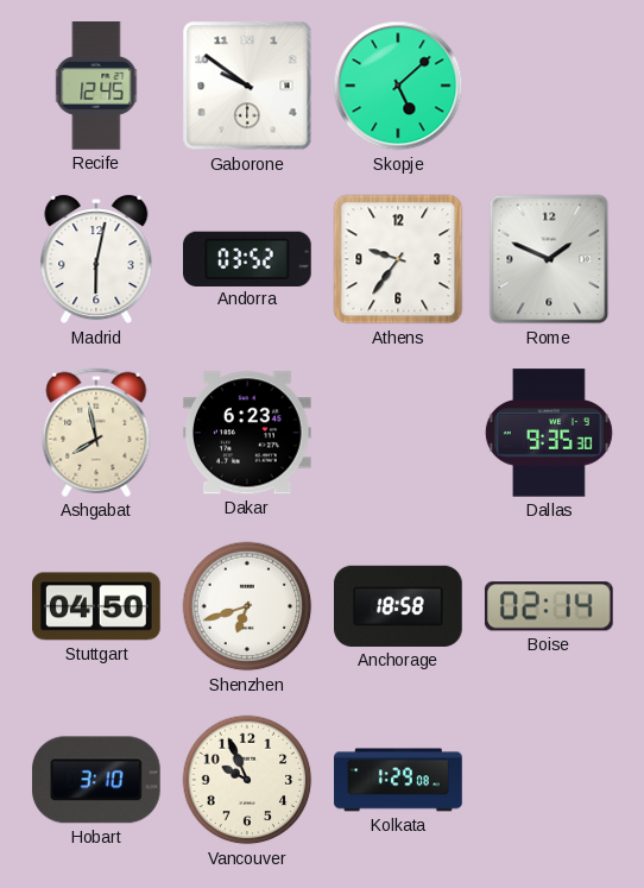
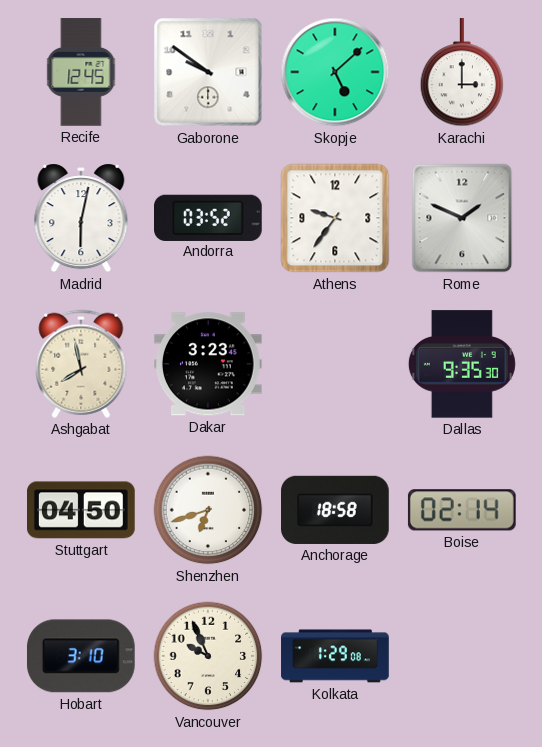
Karachi: none -> 3:00 (462, 73)
Dakar: 6:23 -> 3:23 (209, 364)
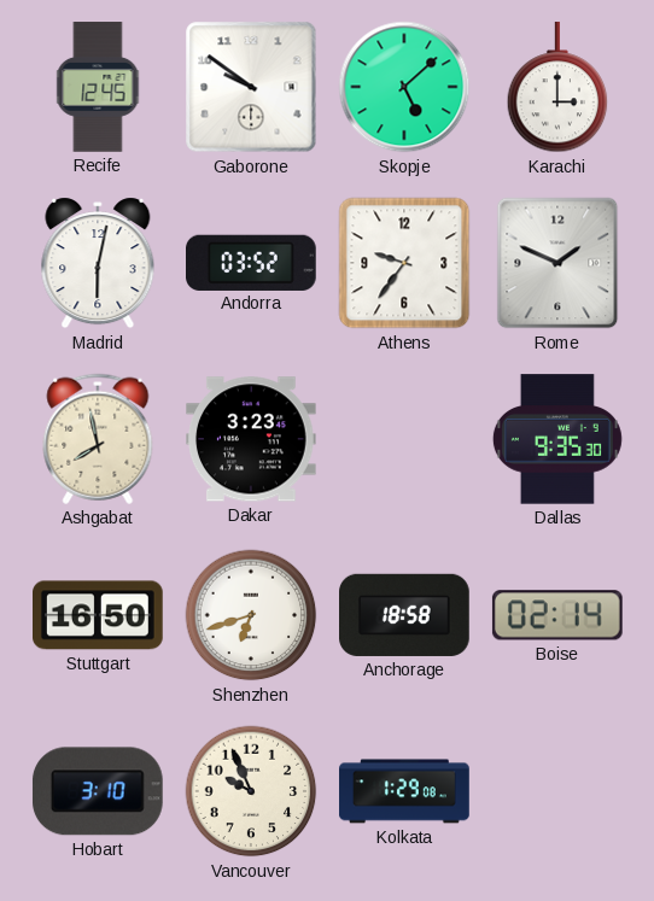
Stuttgart: 04:50 -> 16:50 (99, 615)
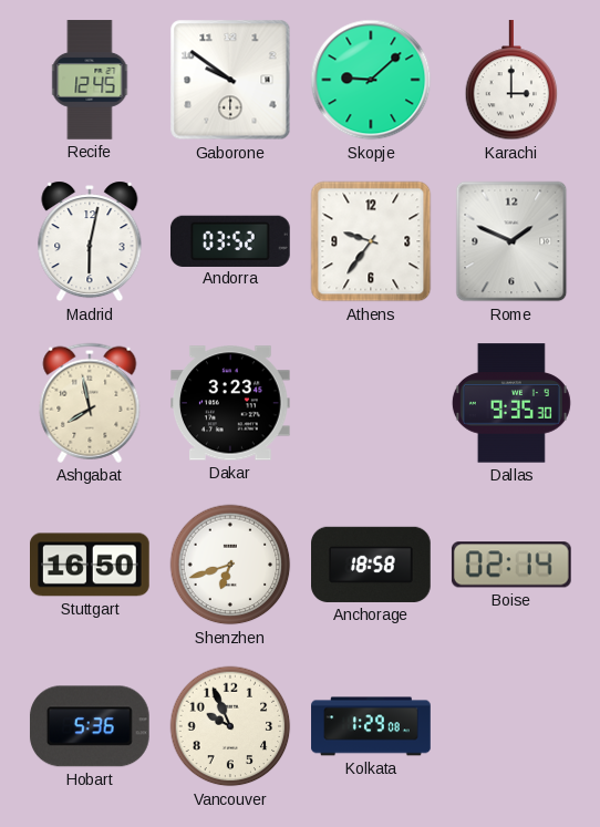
Skopje: 5:08 -> 9:08 (371, 80)
Hobart: 3:10 -> 5:36 (90, 726)
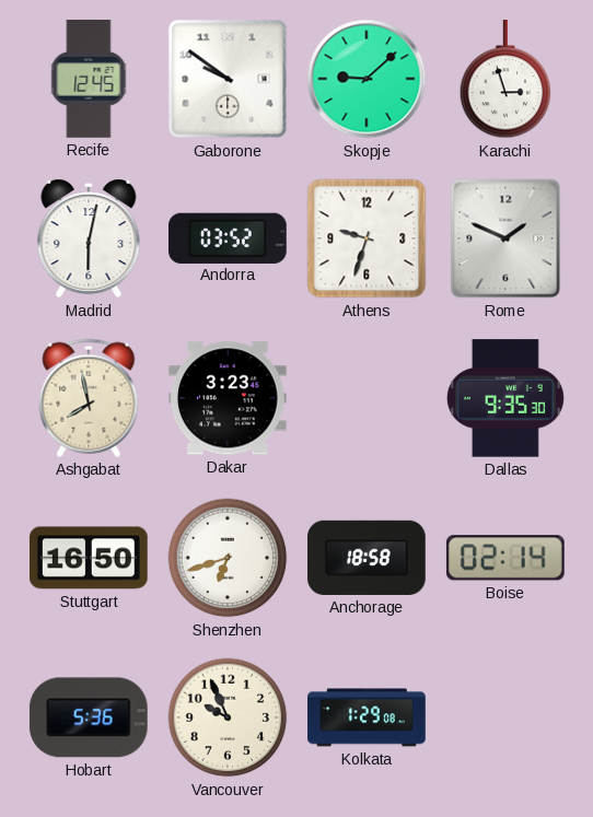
Karachi: 3:00 -> 2:57 (505, 80)
Athens: 9:36 -> 9:33 (367, 238)
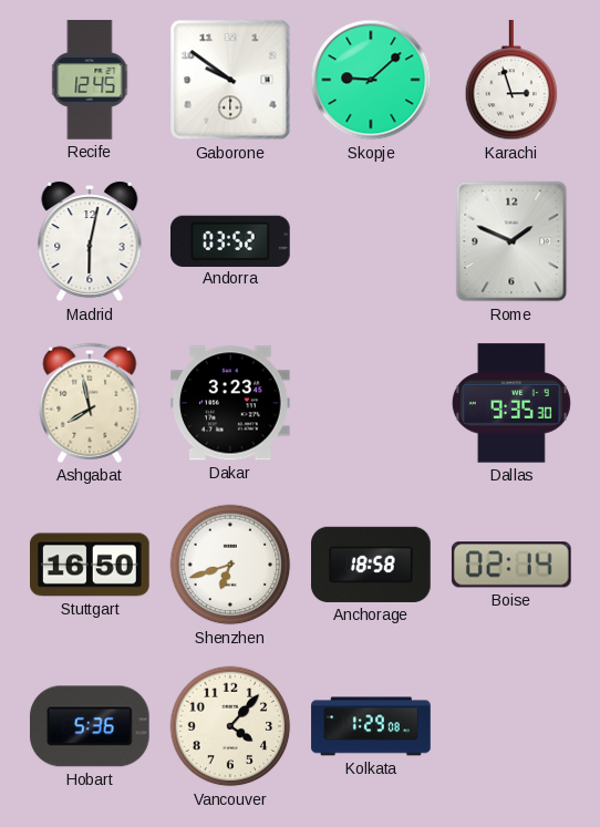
Athens: 9:33 -> none (367, 238)
Vancouver: 9:56 -> 4:07 (230, 726)
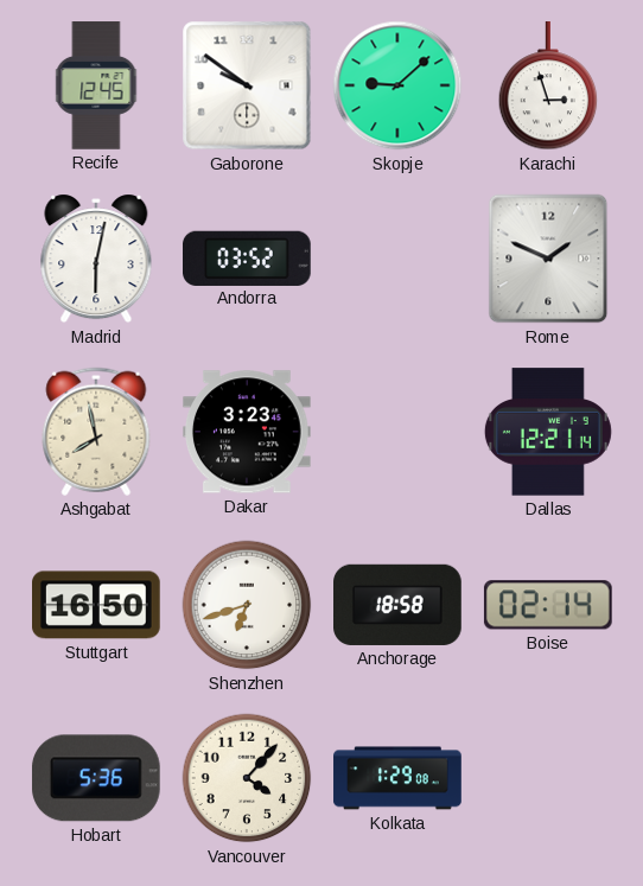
Dallas: 9:35 -> 12:21 (548, 432)
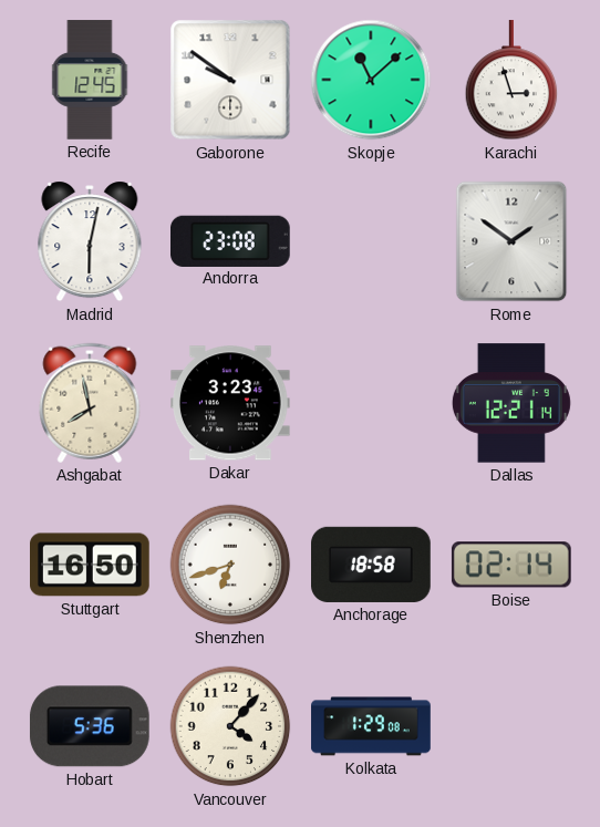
Skopje: 9:08 -> 11:08 (371, 80)
Andorra: 03:52 -> 23:08 (231, 240)
Rome: 1:49 -> 1:51 (511, 241)
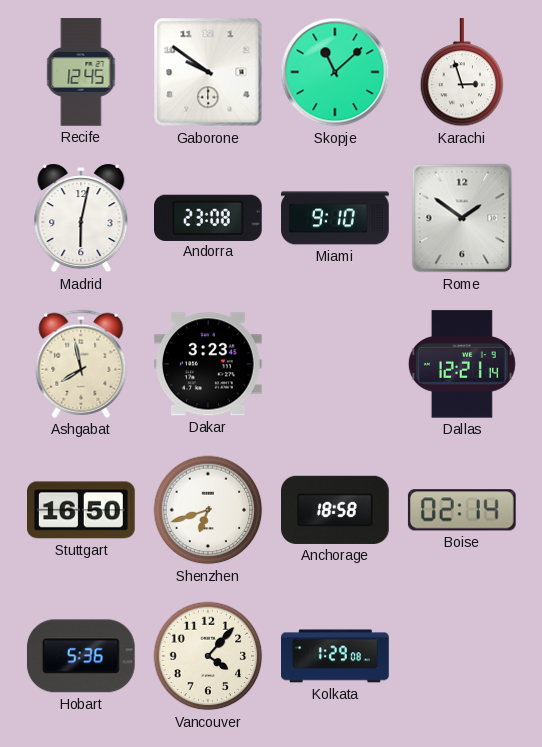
Miami: none -> 9:10 (335, 218)
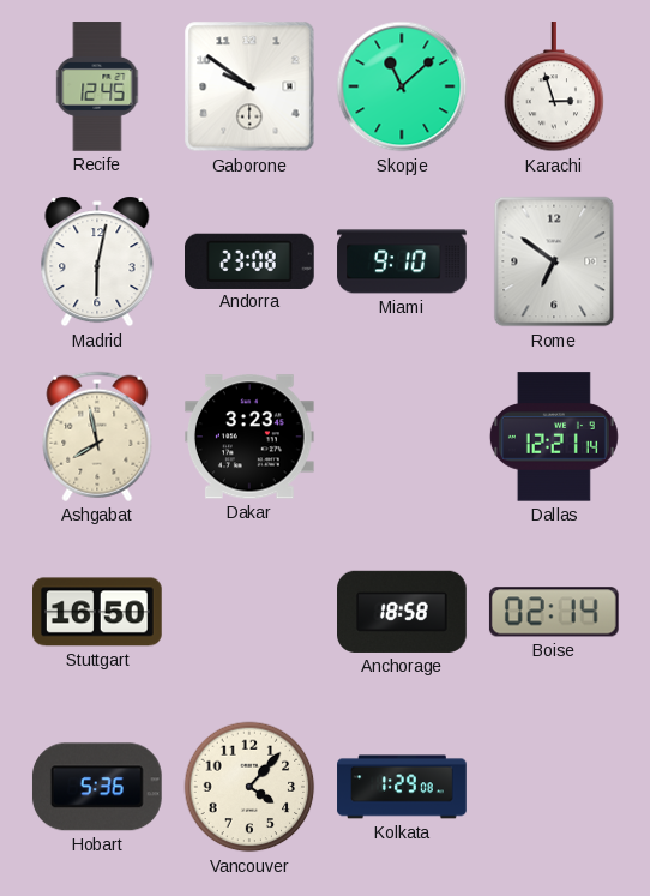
Rome: 1:51 -> 6:51 (554, 261)
Shenzhen: 6:42 -> none (208, 510)
